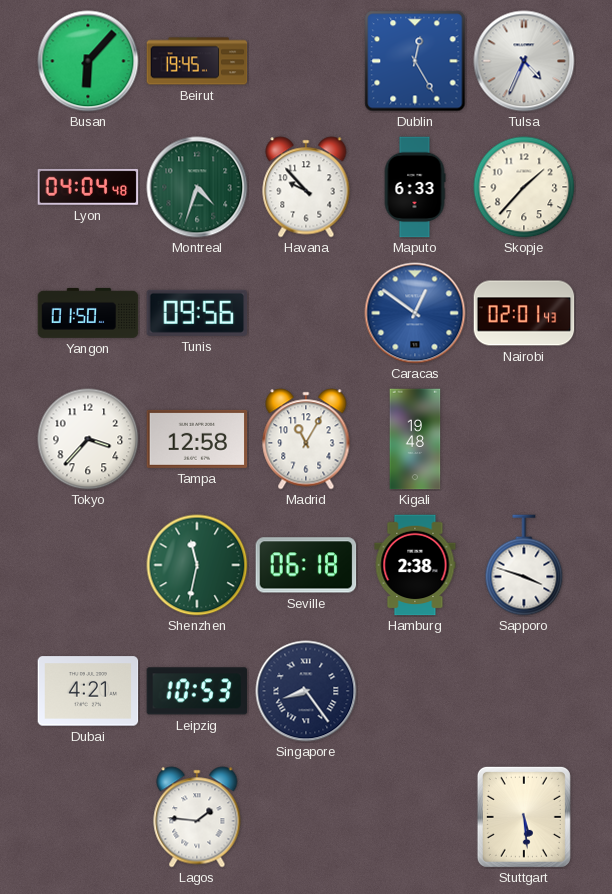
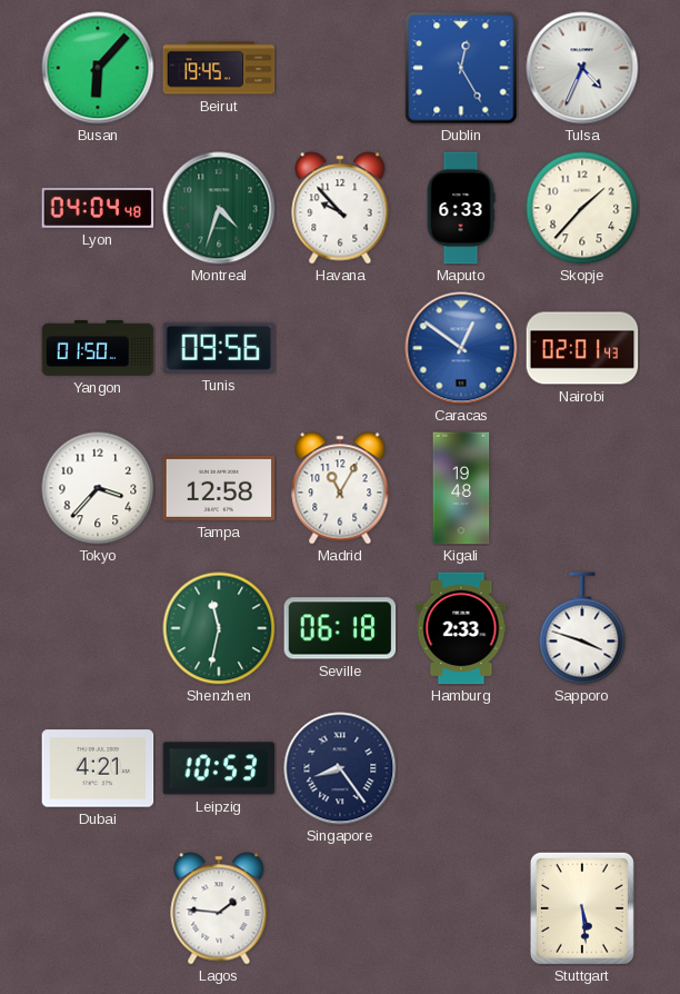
Hamburg: 2:38 -> 2:33 (461, 628)
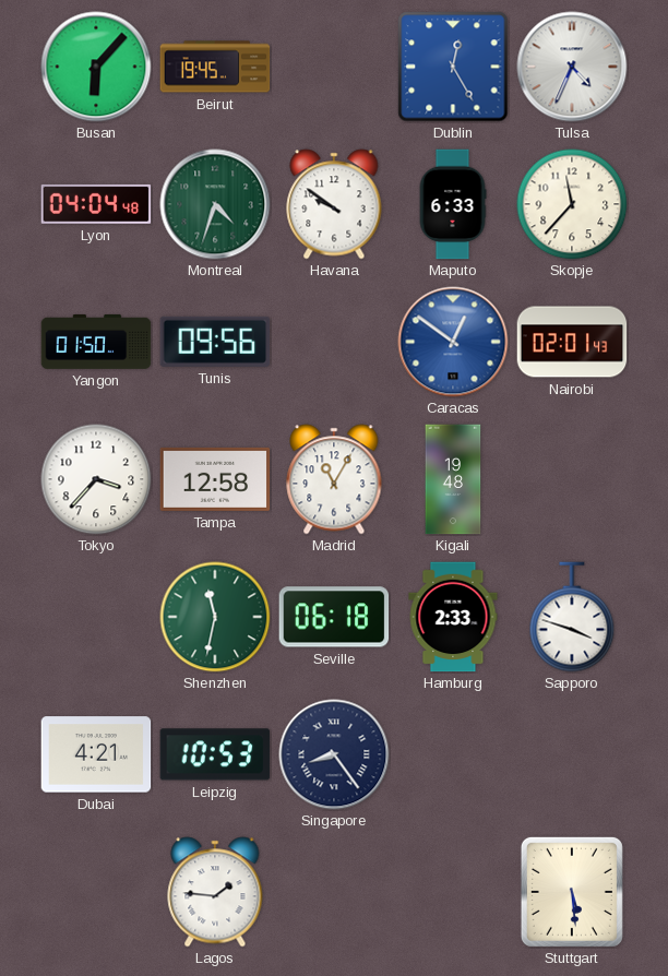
Havana: 9:53 -> 9:51 (334, 204)
Skopje: 1:37 -> 11:37 (572, 204)
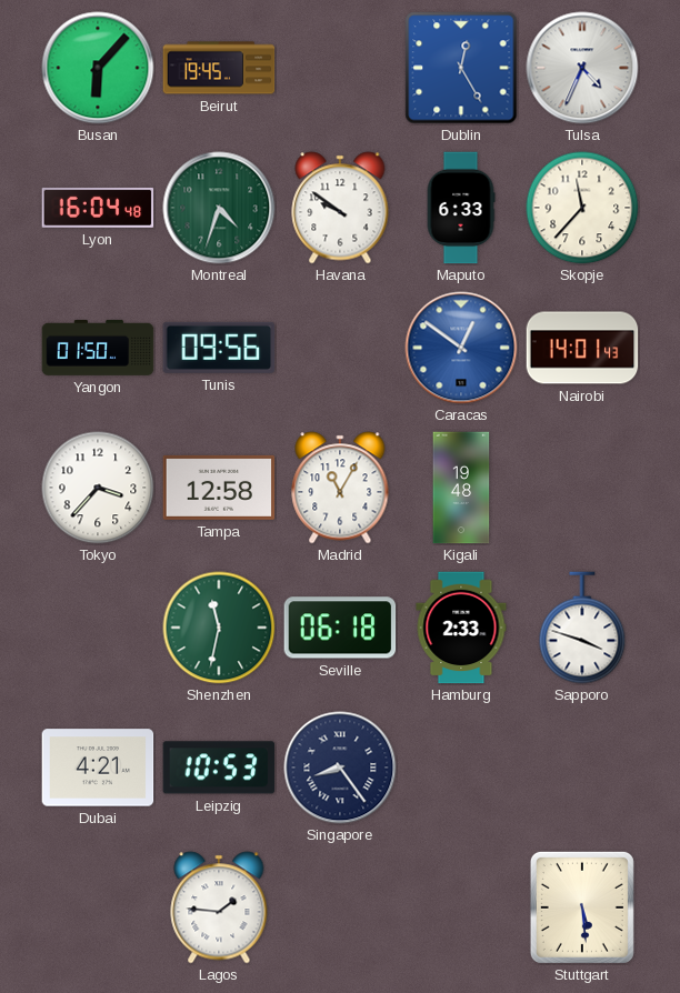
Lyon: 04:04 -> 16:04 (98, 208)
Nairobi: 02:01 -> 14:01 (582, 348)
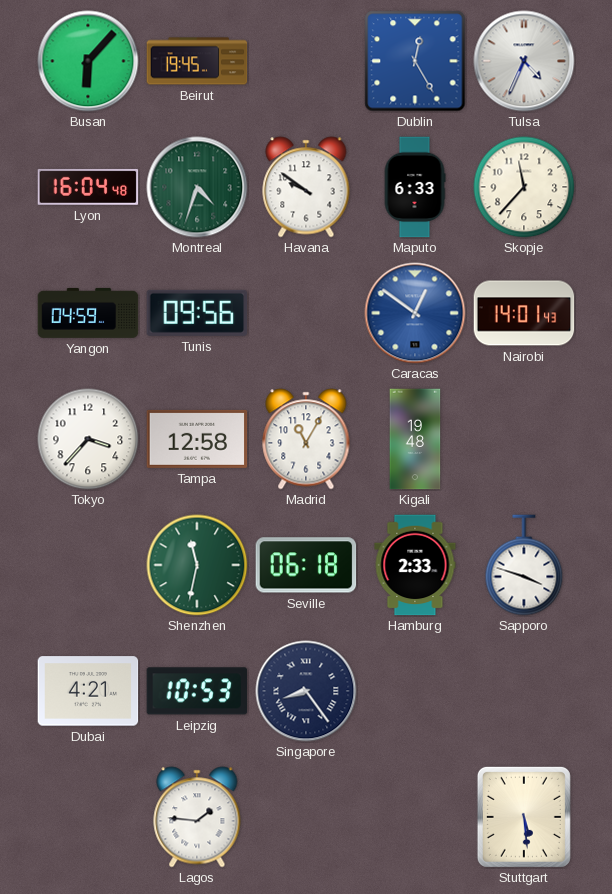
Yangon: 01:50 -> 04:59 (88, 313)
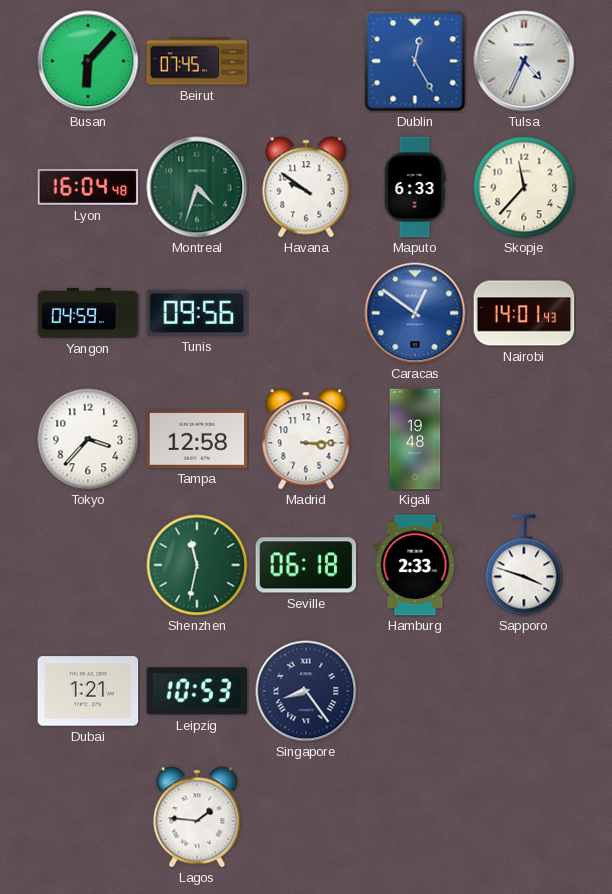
Beirut: 19:45 -> 07:45 (197, 61)
Madrid: 11:05 -> 3:15 (306, 439)
Dubai: 4:21 -> 1:21 (88, 691)
Stuttgart: 5:29 -> none (524, 817)
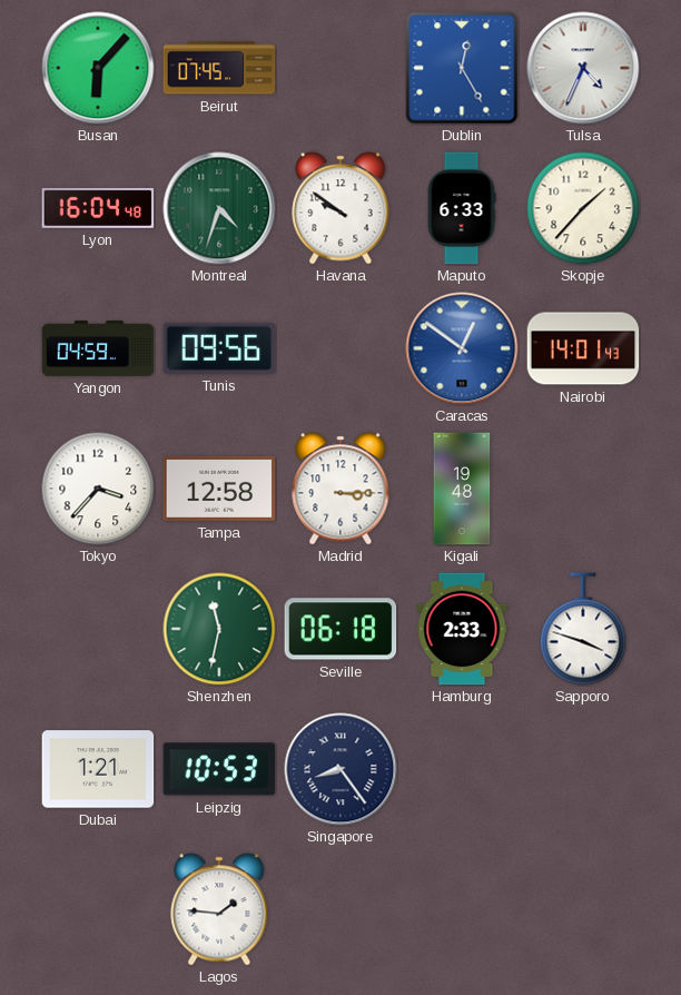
Skopje: 11:37 -> 1:37 (583, 208)
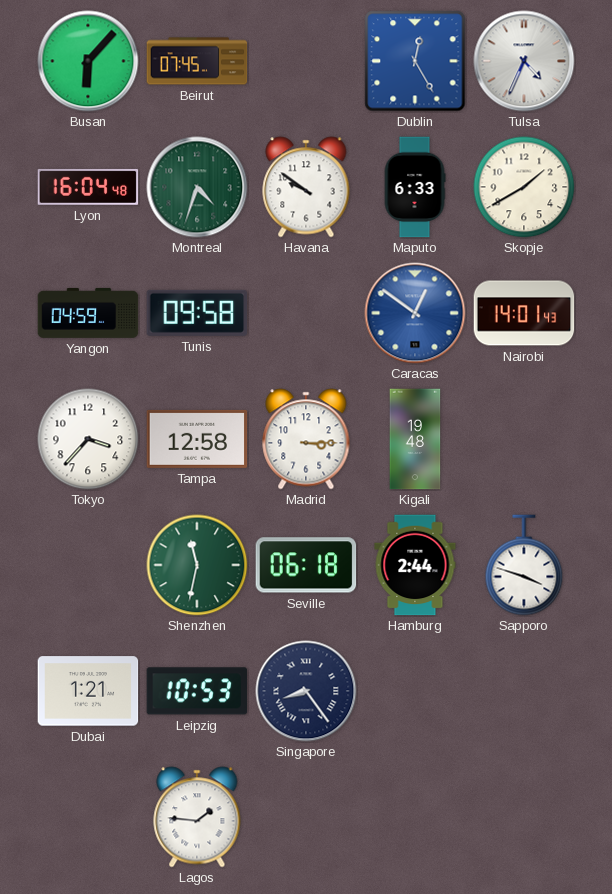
Skopje: 1:37 -> 1:40 (524, 187)
Tunis: 09:56 -> 09:58 (197, 313)
Hamburg: 2:33 -> 2:44 (415, 565)
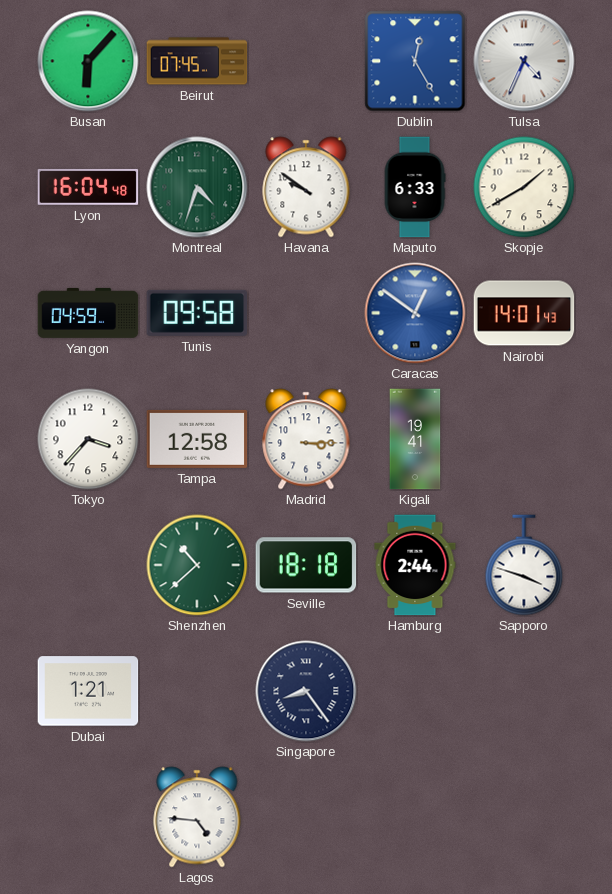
Kigali: 19:48 -> 19:41 (415, 439)
Shenzhen: 11:32 -> 10:38 (197, 565)
Seville: 06:18 -> 18:18 (306, 565)
Leipzig: 10:53 -> none (197, 691)
Lagos: 1:46 -> 4:46 (197, 817)
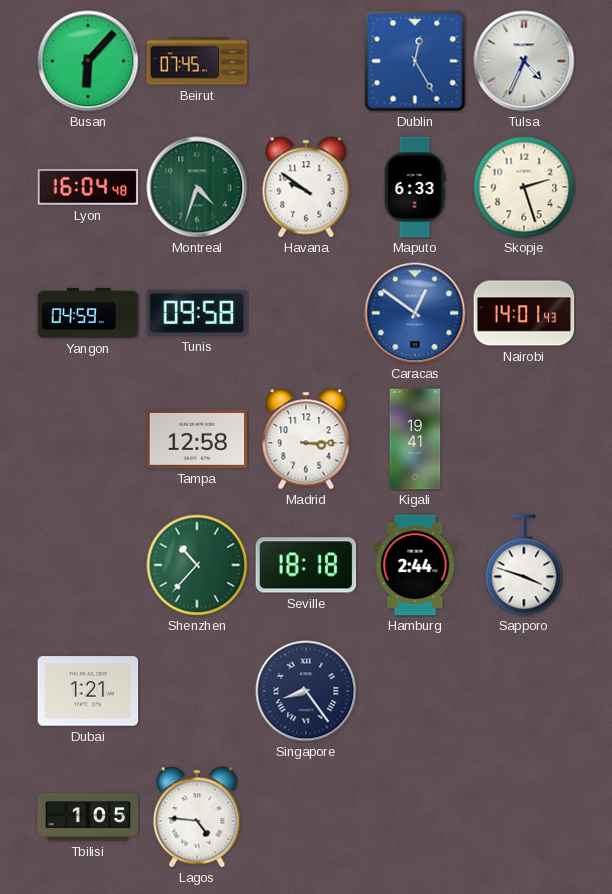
Skopje: 1:40 -> 2:27 (524, 187)
Tokyo: 3:37 -> none (88, 439)
Shenzhen: 10:38 -> 10:37 (197, 565)
Tbilisi: none -> 1:05 (88, 817)
